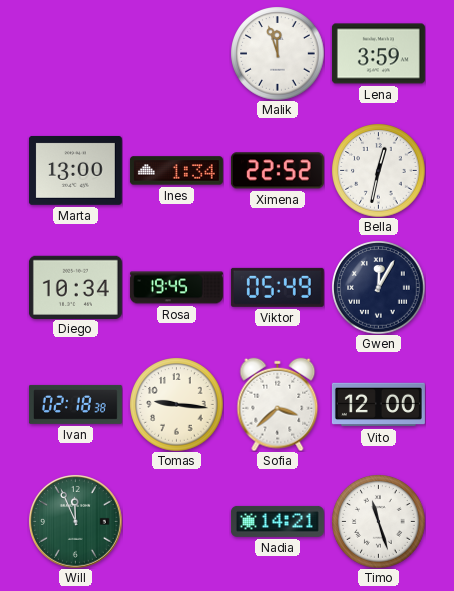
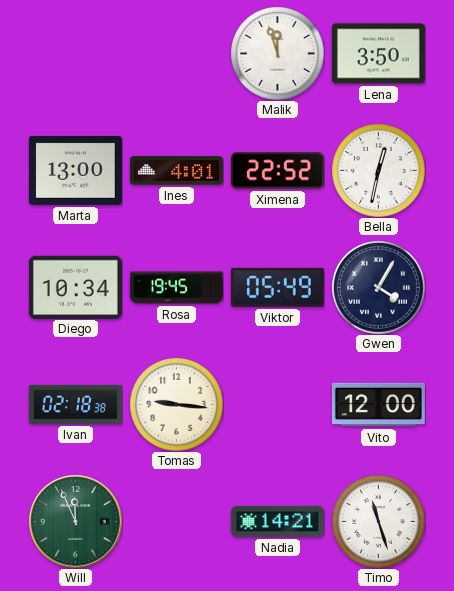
Lena: 3:59 -> 3:50 (378, 54)
Ines: 1:34 -> 4:01 (176, 171)
Gwen: 12:05 -> 4:05 (378, 287)
Sofia: 3:38 -> none (278, 404)
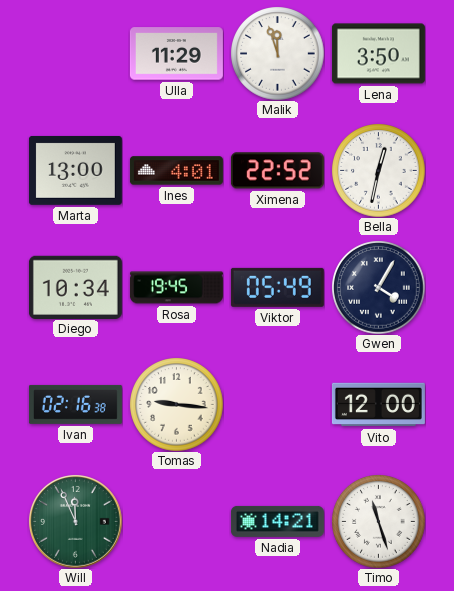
Ulla: none -> 11:29 (176, 54)
Ivan: 02:18 -> 02:16 (75, 404)
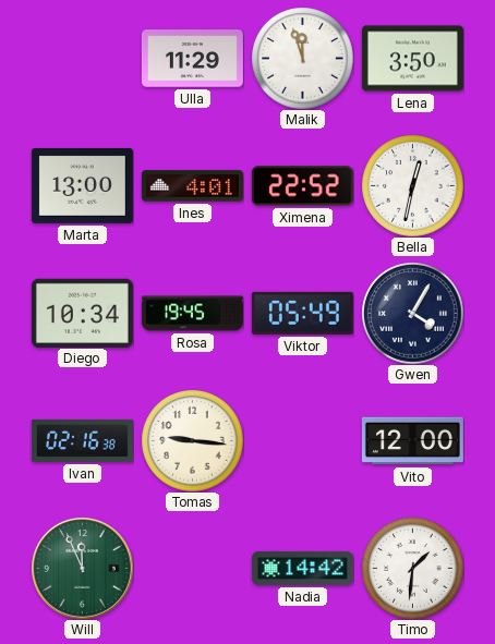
Nadia: 14:21 -> 14:42 (302, 568)
Timo: 11:27 -> 1:31 (412, 568)
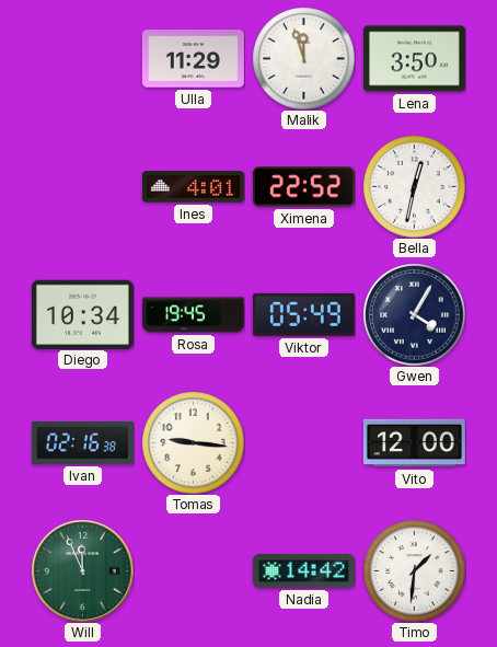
Marta: 13:00 -> none (82, 185)
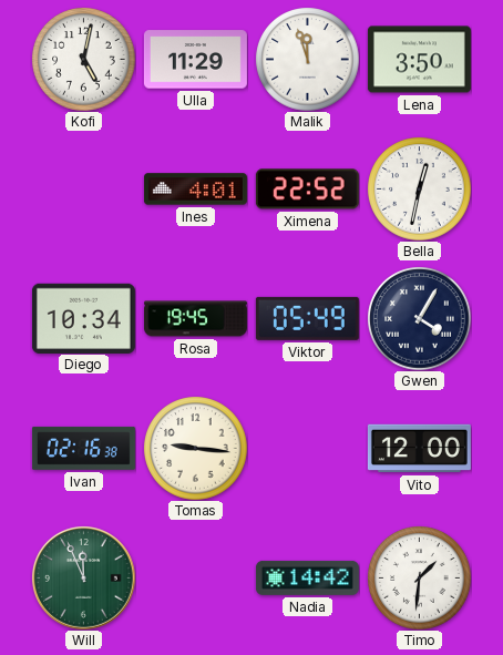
Kofi: none -> 5:02 (83, 59)
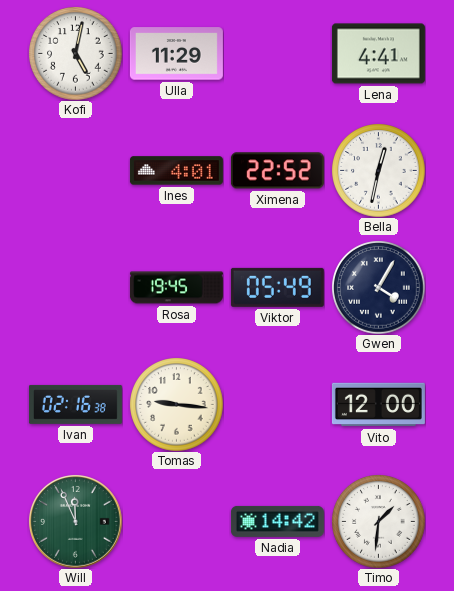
Malik: 11:57 -> none (307, 59)
Lena: 3:50 -> 4:41 (378, 54)
Diego: 10:34 -> none (83, 318)
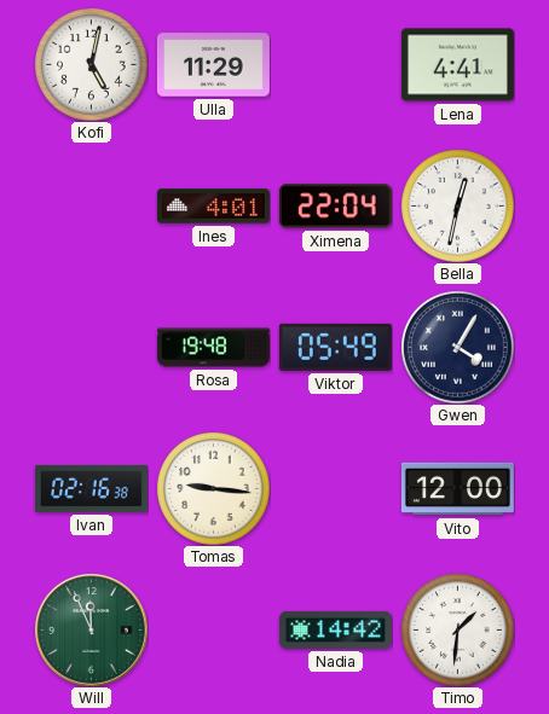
Ximena: 22:52 -> 22:04 (335, 207)
Rosa: 19:45 -> 19:48 (213, 348)
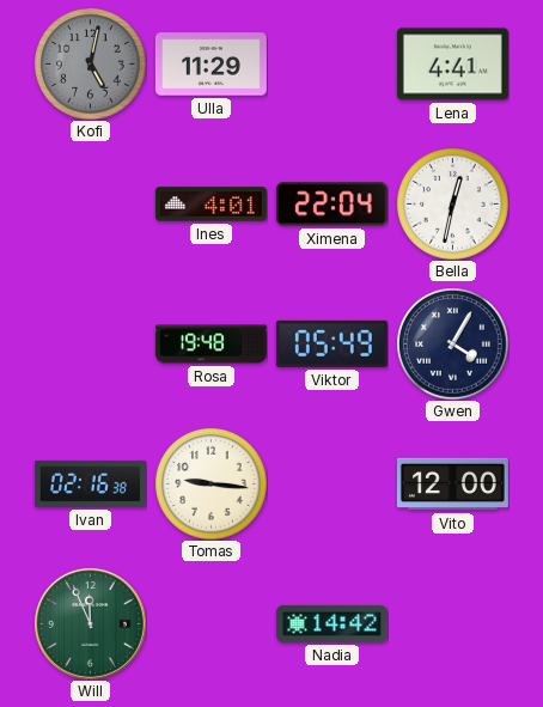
Kofi dial: white -> grey (90, 63)
Timo: 1:31 -> none (457, 629)
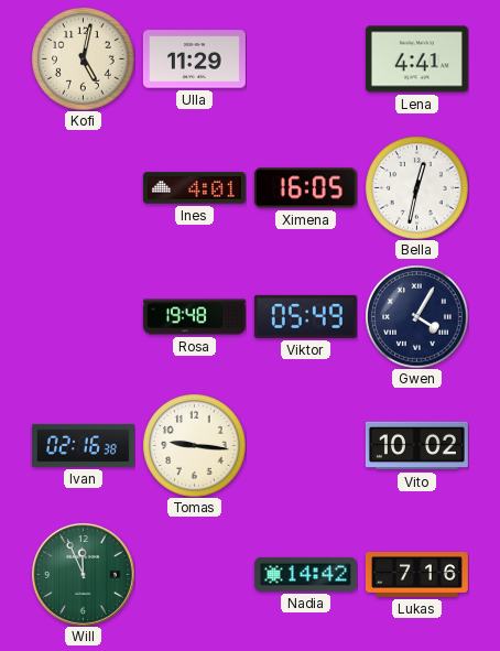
Kofi dial: grey -> cream (83, 58)
Ximena: 22:04 -> 16:05 (305, 188)
Vito: 12:00 -> 10:02 (416, 446)
Lukas: none -> 7:16 (416, 575)
